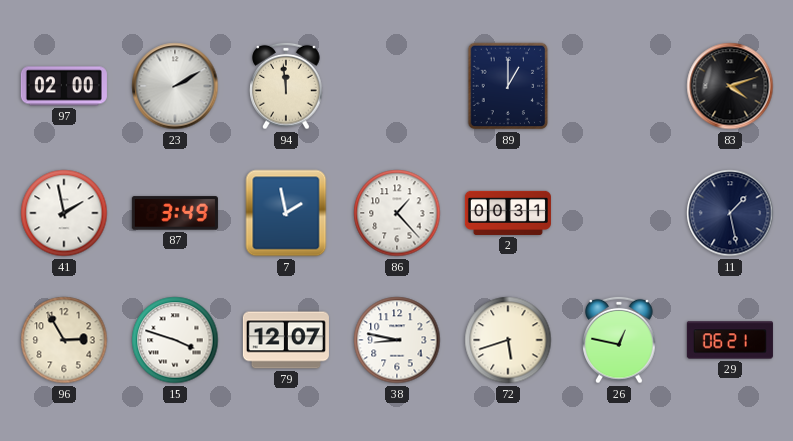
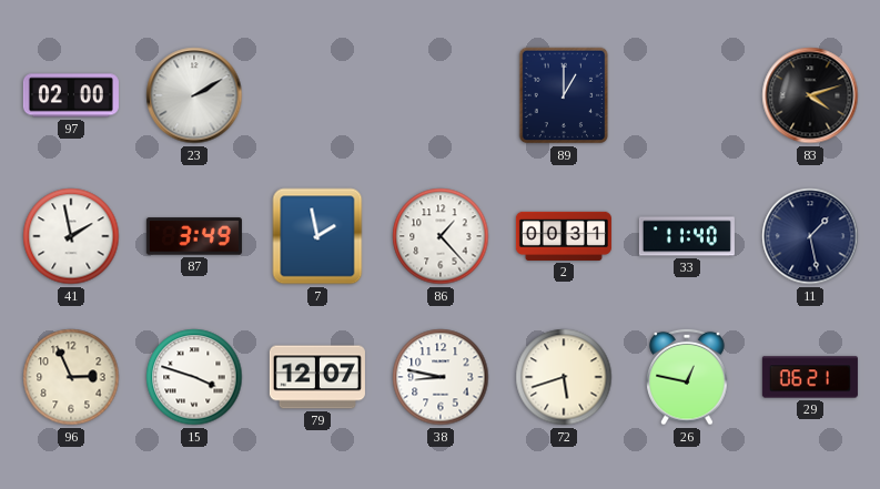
94: 11:59 -> none (286, 86)
33: none -> 11:40 (687, 236)
96: 2:55 -> 2:56 (71, 377)
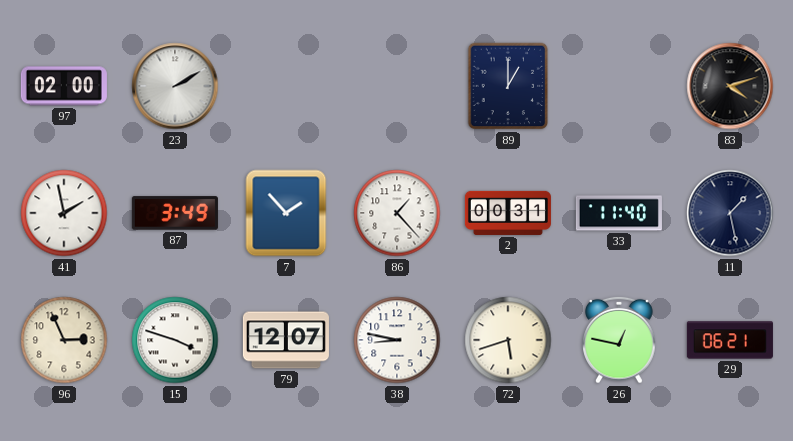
7: 1:58 -> 1:53 (286, 213)
